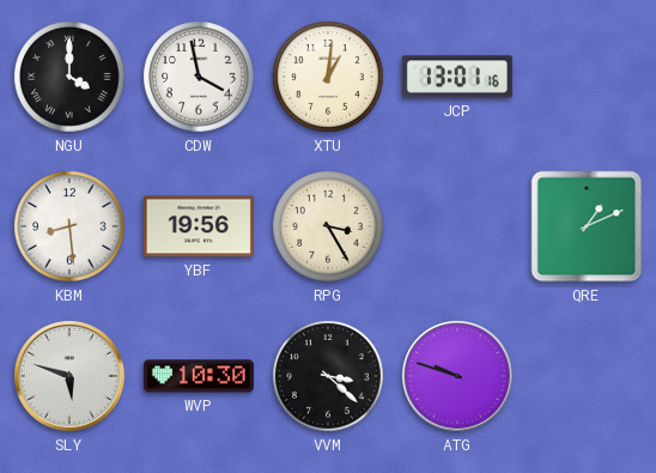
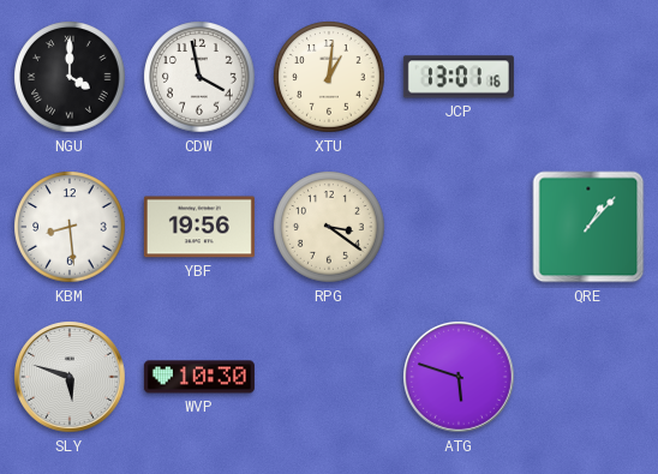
RPG: 3:25 -> 3:21 (329, 227)
QRE: 1:11 -> 1:07 (588, 227)
VVM: 3:22 -> none (328, 376)
ATG: 9:48 -> 5:48 (460, 378)
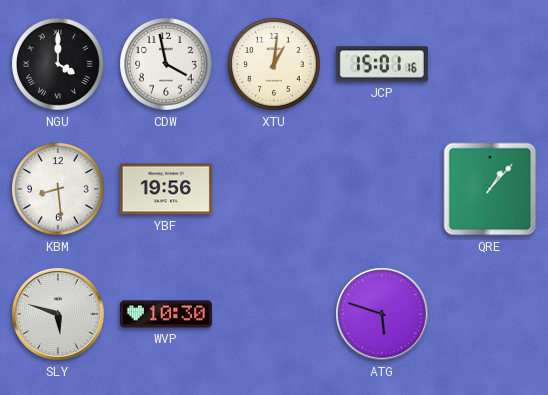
JCP: 13:01 -> 15:01 (382, 64)
RPG: 3:21 -> none (329, 227)
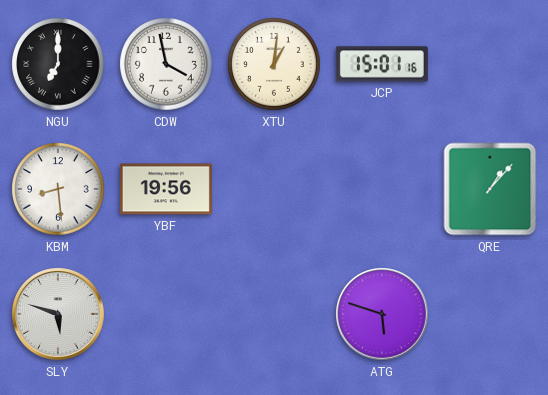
NGU: 4:00 -> 7:00 (58, 64)
WVP: 10:30 -> none (166, 314)
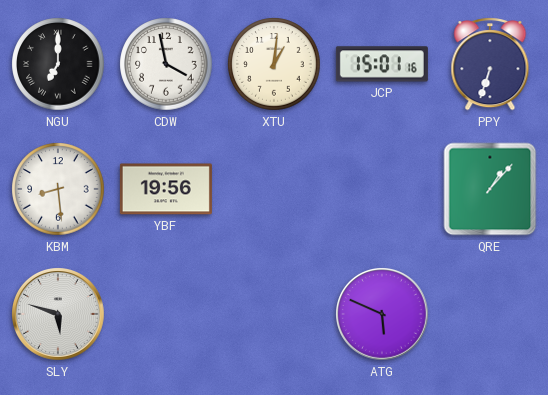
PPY: none -> 6:33 (490, 64)
ATG: 5:48 -> 5:49 (383, 315)
